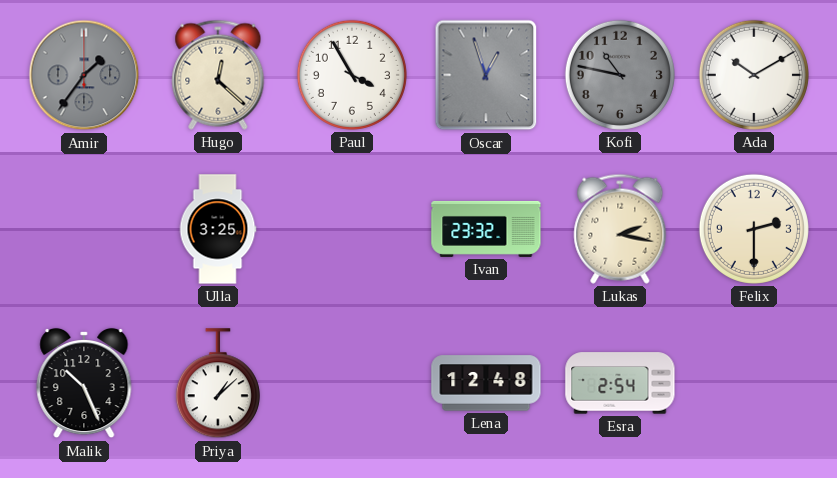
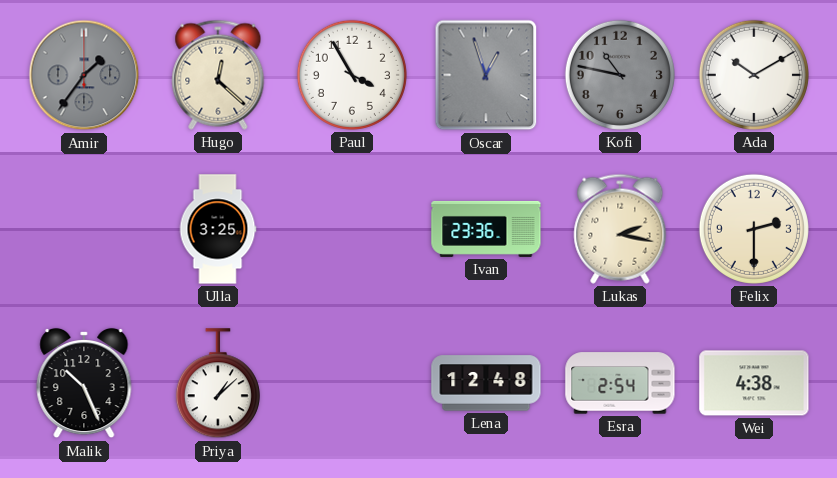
Ivan: 23:32 -> 23:36 (486, 229)
Wei: none -> 4:38 (754, 383)
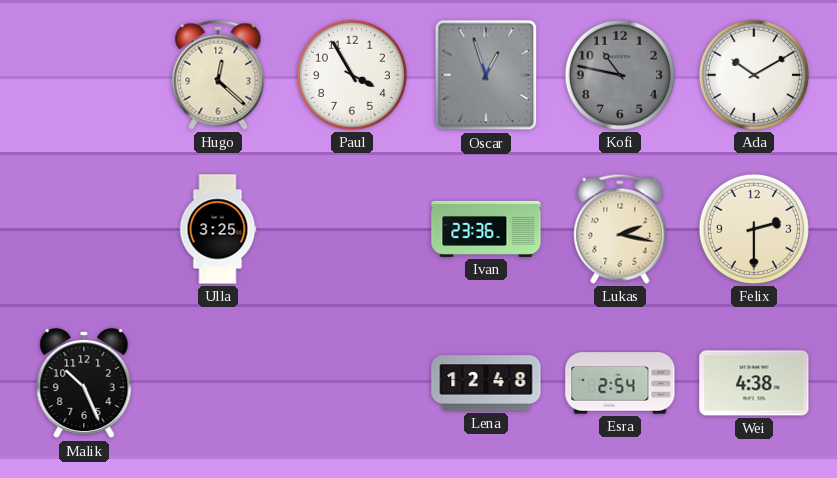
Amir: 1:36 -> none (84, 75)
Priya: 1:08 -> none (218, 384)
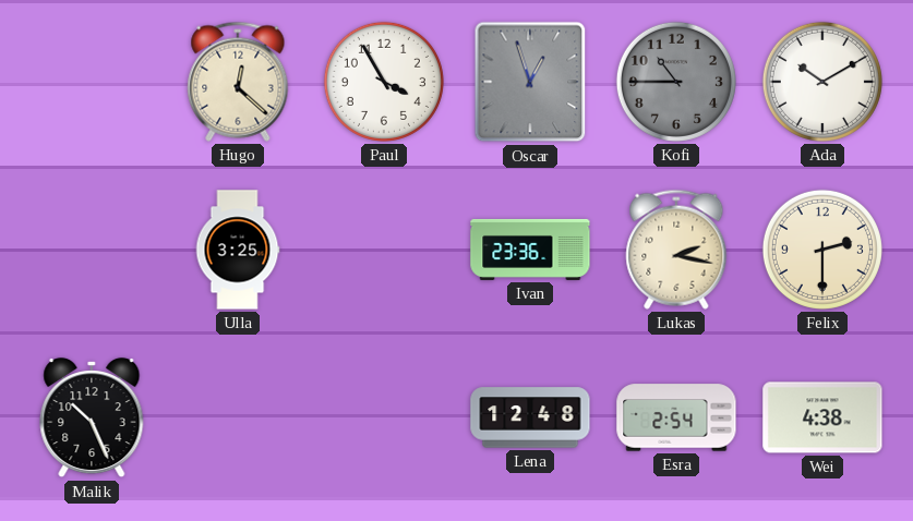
Kofi: 10:47 -> 10:45 (676, 82)
